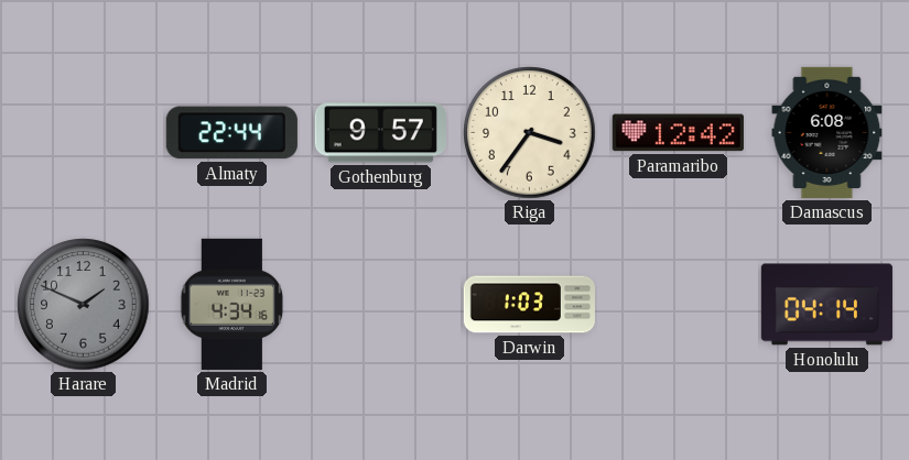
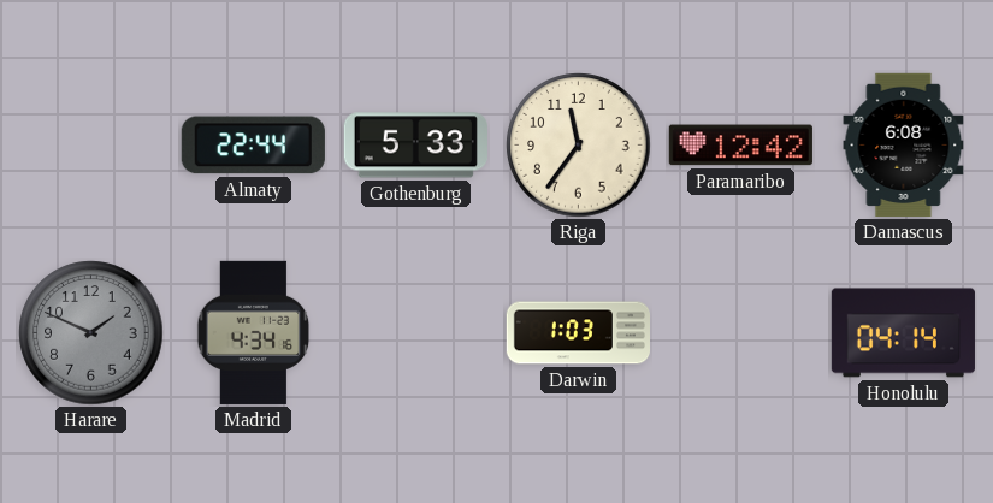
Gothenburg: 9:57 -> 5:33 (415, 146)
Riga: 3:36 -> 11:36 (579, 146)
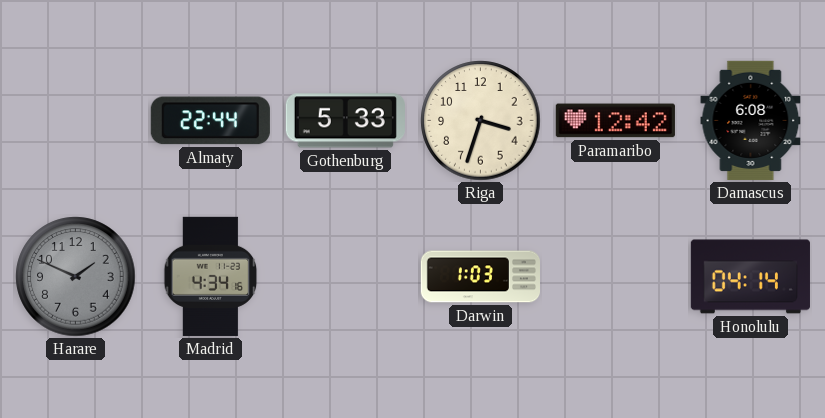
Riga: 11:36 -> 3:33 (481, 121)
